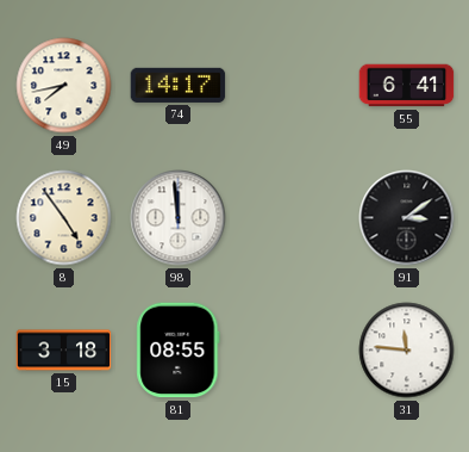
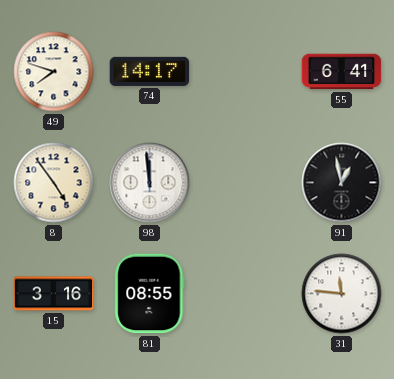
49: 7:43 -> 7:48 (54, 72)
91: 3:09 -> 12:58 (342, 183)
15: 3:18 -> 3:16 (54, 294)
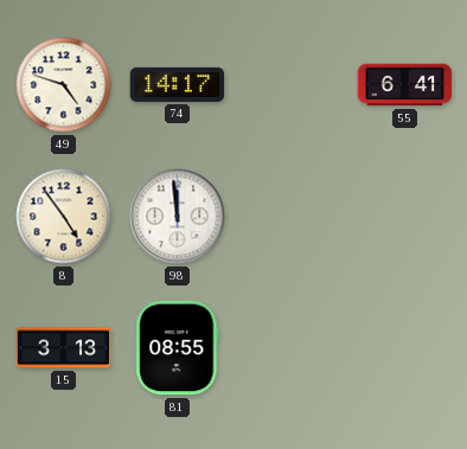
49: 7:48 -> 4:48 (64, 85)
91: 12:58 -> none (342, 183)
15: 3:16 -> 3:13 (64, 348)
31: 11:46 -> none (342, 294)
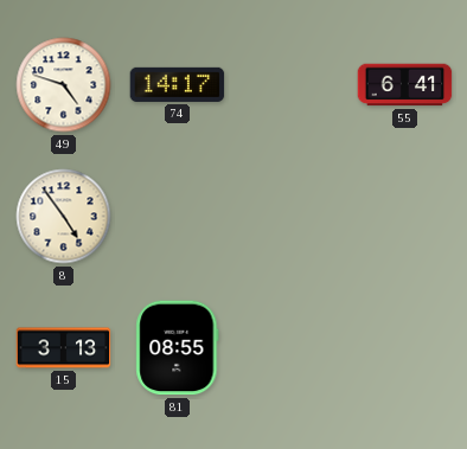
98: 11:59 -> none (178, 217)
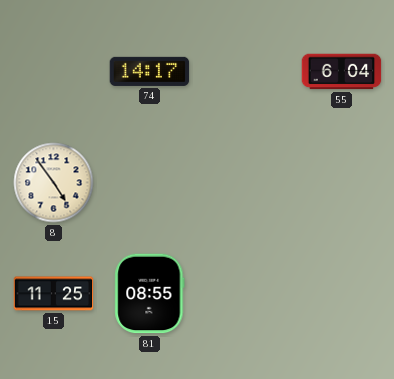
49: 4:48 -> none (64, 85)
55: 6:41 -> 6:04 (342, 72)
15: 3:13 -> 11:25 (54, 294)
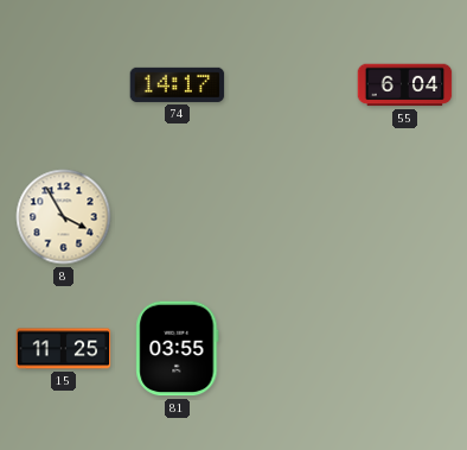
8: 4:54 -> 3:55 (64, 217)
81: 08:55 -> 03:55 (178, 349)
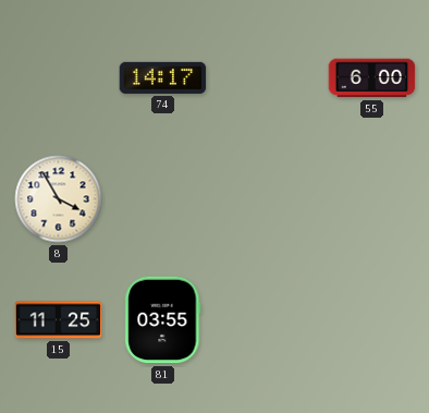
55: 6:04 -> 6:00 (372, 78)
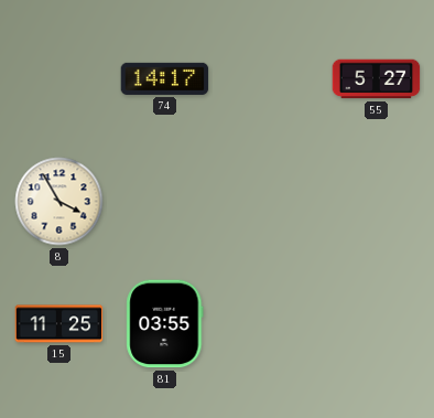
55: 6:00 -> 5:27 (377, 79)
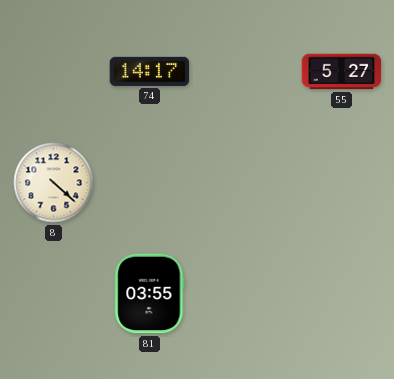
8: 3:55 -> 4:22 (54, 183)
15: 11:25 -> none (59, 324)
